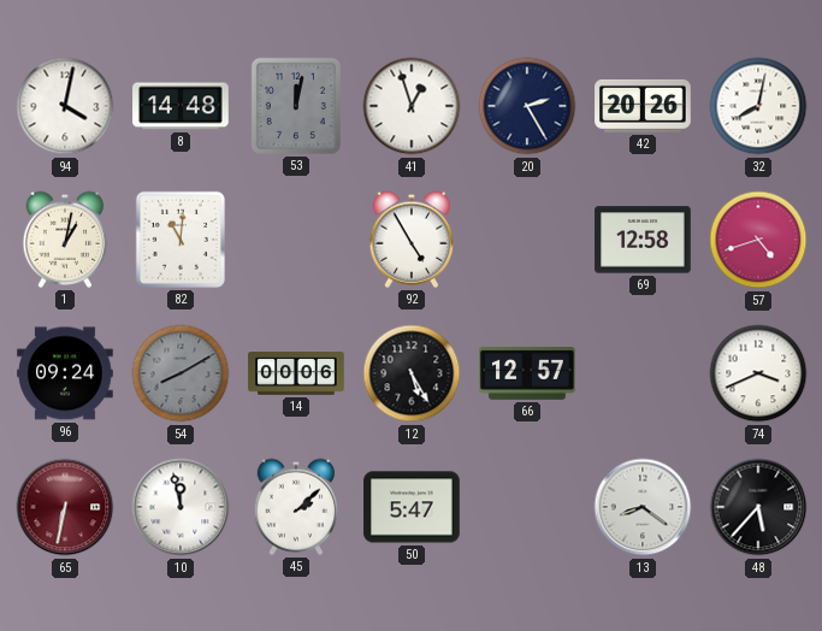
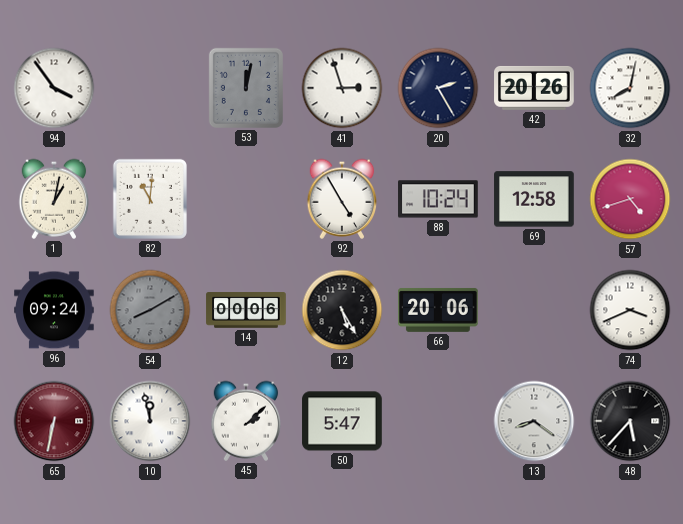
94: 4:02 -> 3:54 (54, 88)
8: 14:48 -> none (181, 106)
41: 12:57 -> 2:57 (342, 88)
88: none -> 10:24 (438, 199)
66: 12:57 -> 20:06 (438, 310)
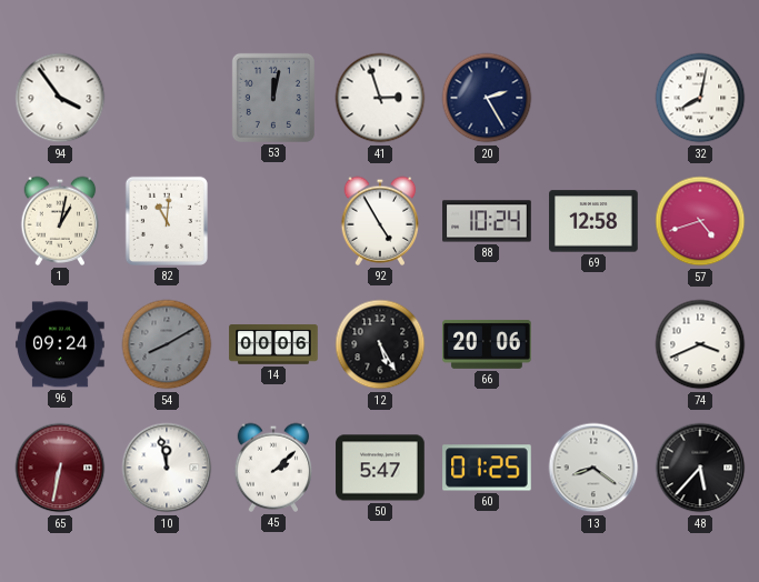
42: 20:26 -> none (534, 88)
60: none -> 01:25 (487, 468)
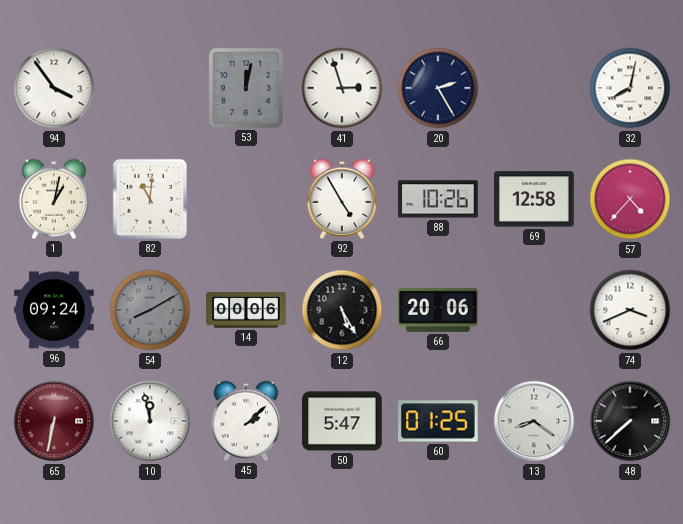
88: 10:24 -> 10:26 (438, 199)
57: 4:42 -> 4:37 (630, 199)
48: 5:37 -> 7:38 (630, 421)
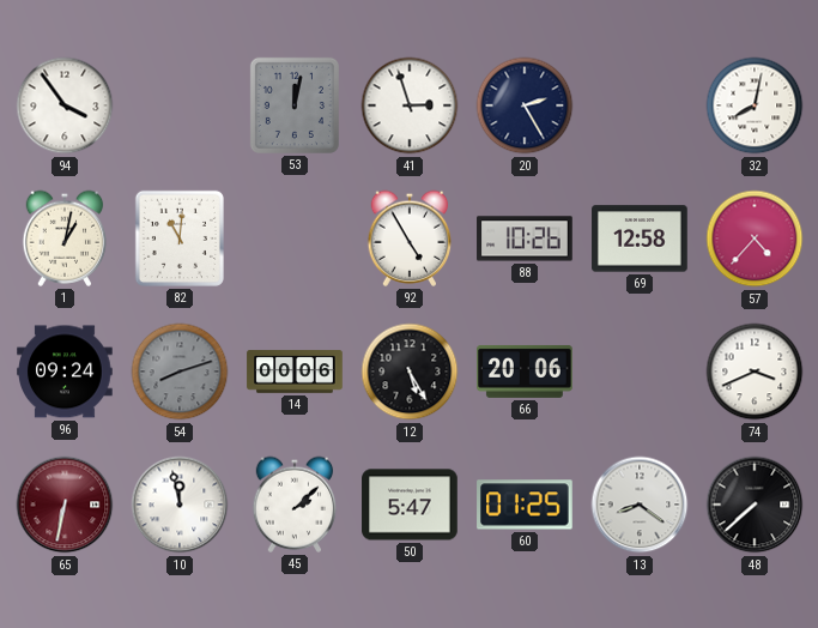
54: 8:10 -> 8:12 (180, 372)
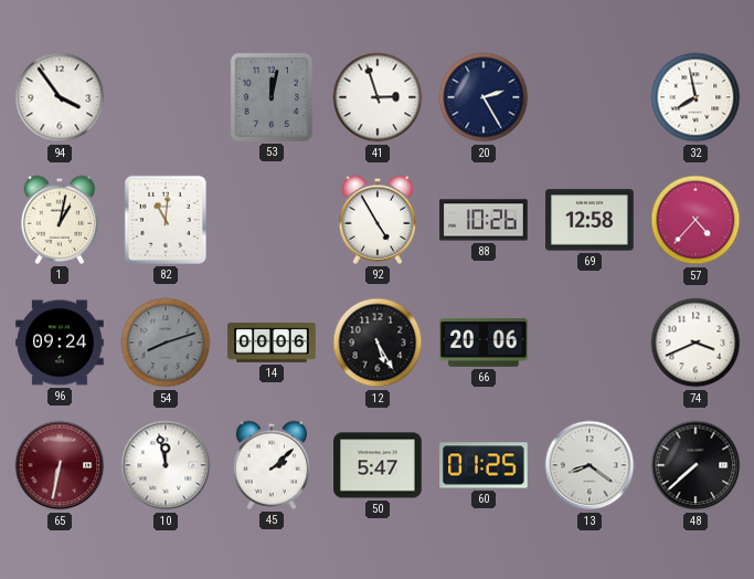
32: 8:02 -> 7:58 (695, 97)
